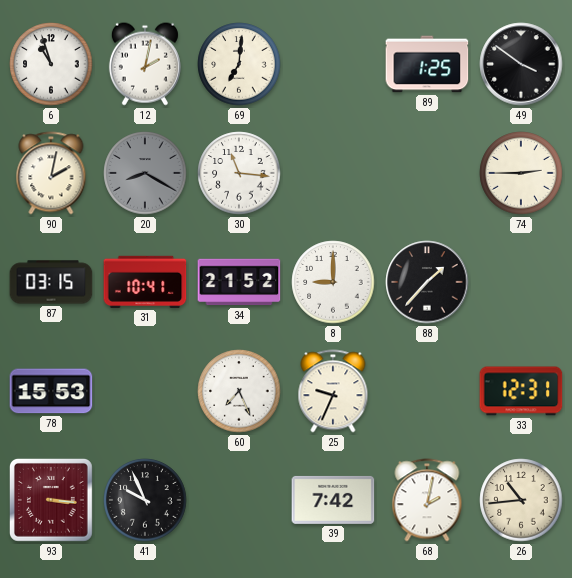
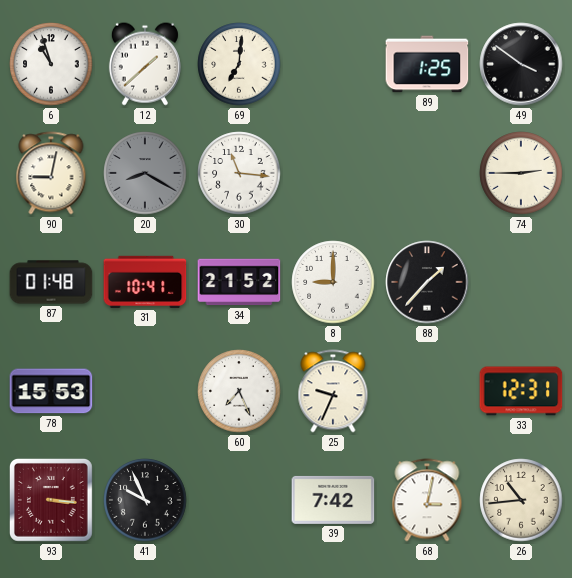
12: 2:02 -> 1:38 (145, 64)
90: 2:02 -> 9:02 (51, 173)
87: 03:15 -> 01:48 (51, 282)
68: 2:02 -> 3:02 (427, 500)
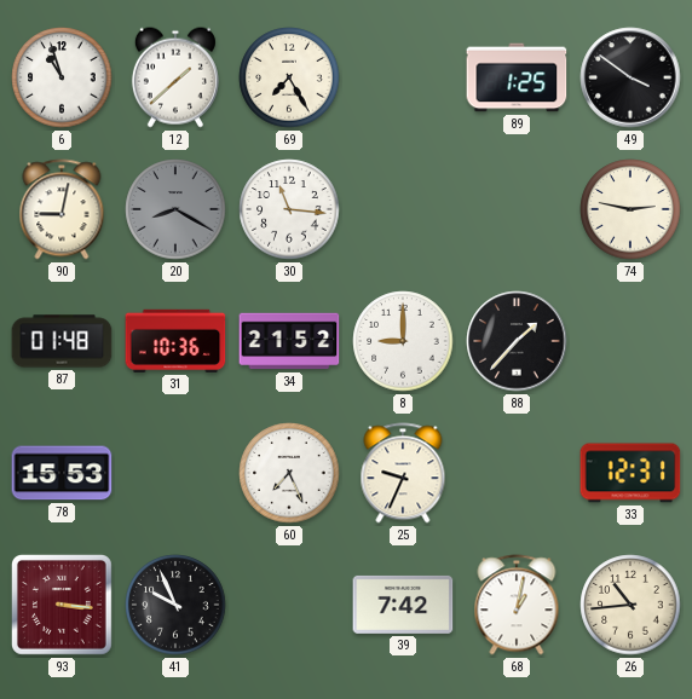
69: 7:01 -> 7:25 (289, 77)
74: 2:45 -> 2:47 (630, 209)
31: 10:41 -> 10:36 (175, 341)
68: 3:02 -> 1:02 (517, 605)
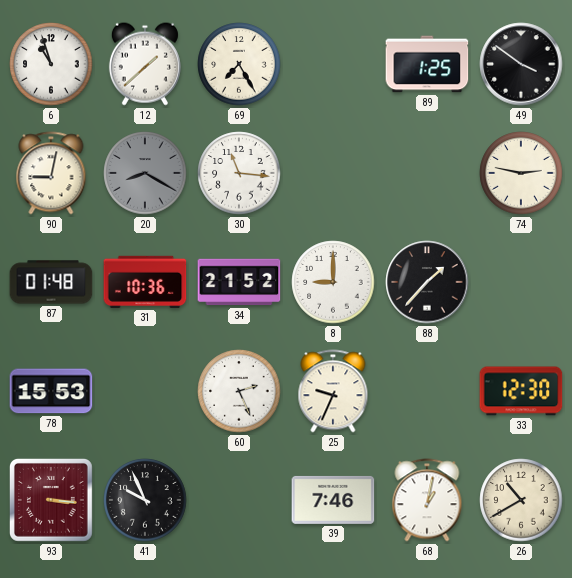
60: 7:26 -> 2:26 (239, 391)
33: 12:31 -> 12:30 (521, 391)
39: 7:42 -> 7:46 (333, 500)
26: 10:44 -> 10:40 (521, 500)
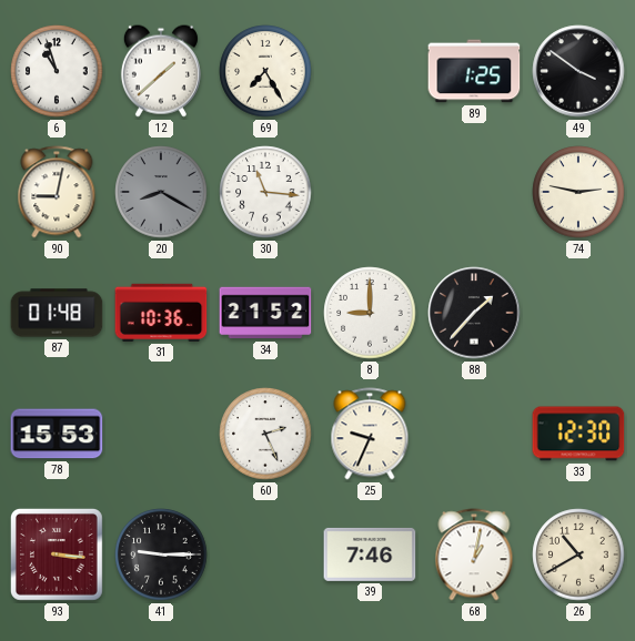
41: 9:56 -> 9:15 (161, 554)
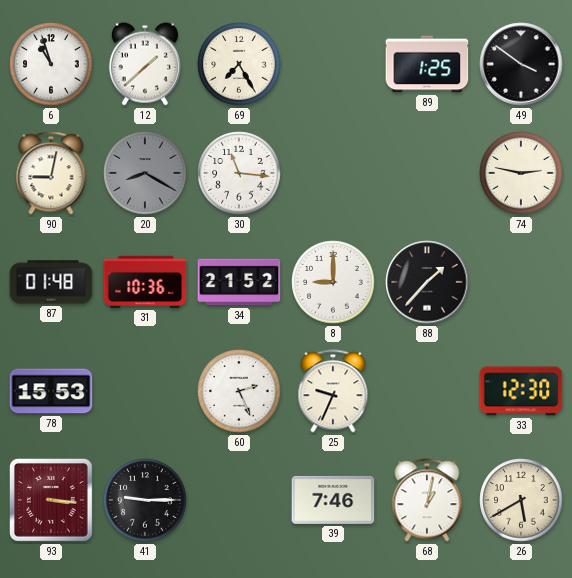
26: 10:40 -> 5:40 (521, 500)
